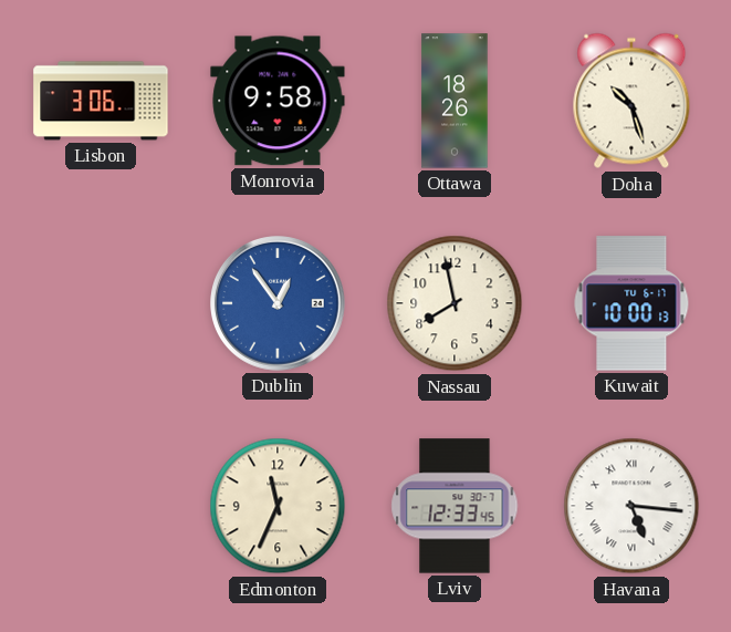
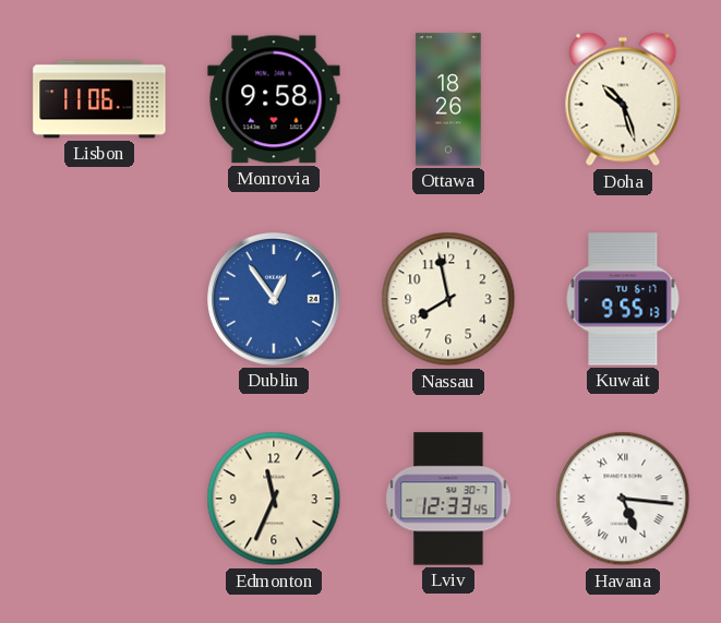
Lisbon: 3:06 -> 11:06 (99, 99)
Kuwait: 10:00 -> 9:55 (623, 299)
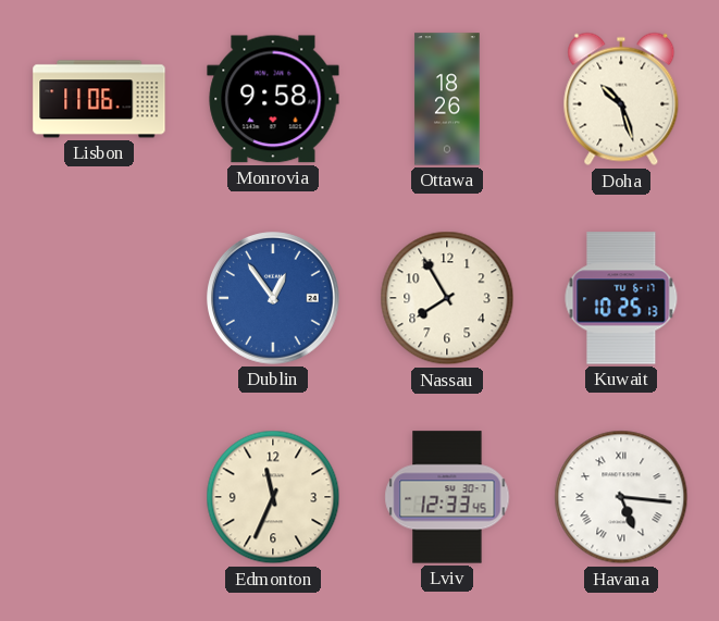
Nassau: 7:58 -> 7:55 (447, 298)
Kuwait: 9:55 -> 10:25 (621, 298)
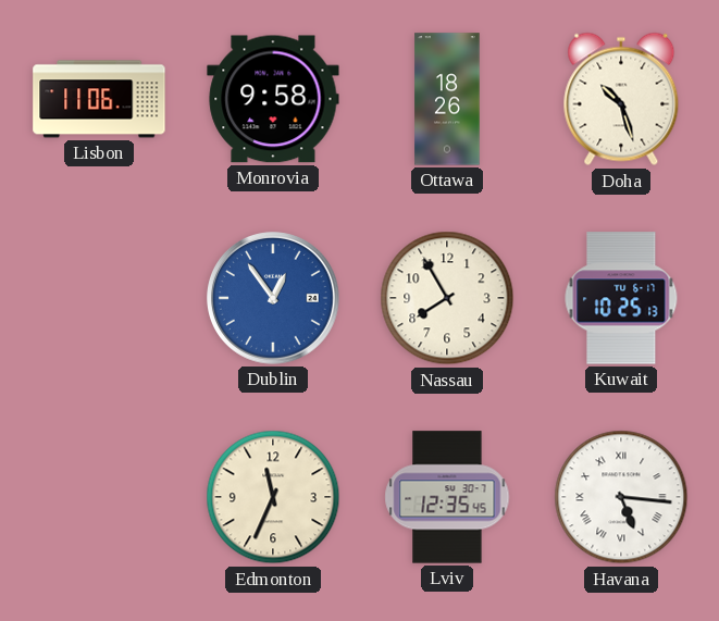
Lviv: 12:33 -> 12:35 (447, 497)
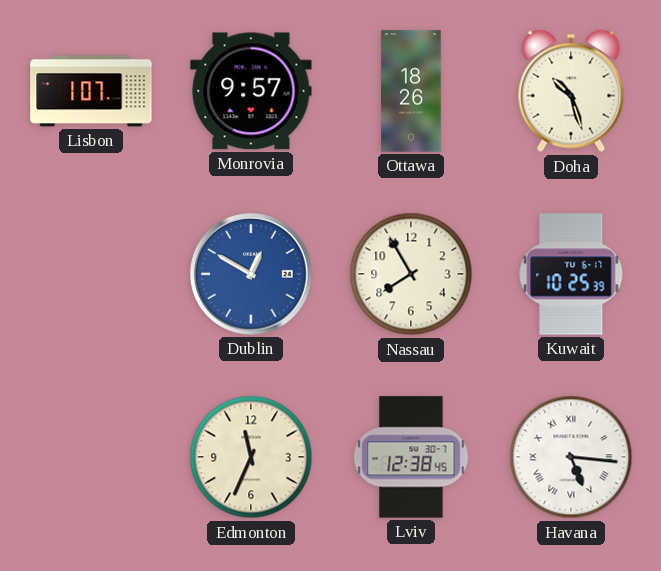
Lisbon: 11:06 -> 1:07 (91, 91)
Monrovia: 9:58 -> 9:57 (251, 91)
Dublin: 12:54 -> 12:50 (252, 275)
Kuwait: 10:25:13 -> 10:25:39 (571, 274)
Lviv: 12:35 -> 12:38 (411, 457)
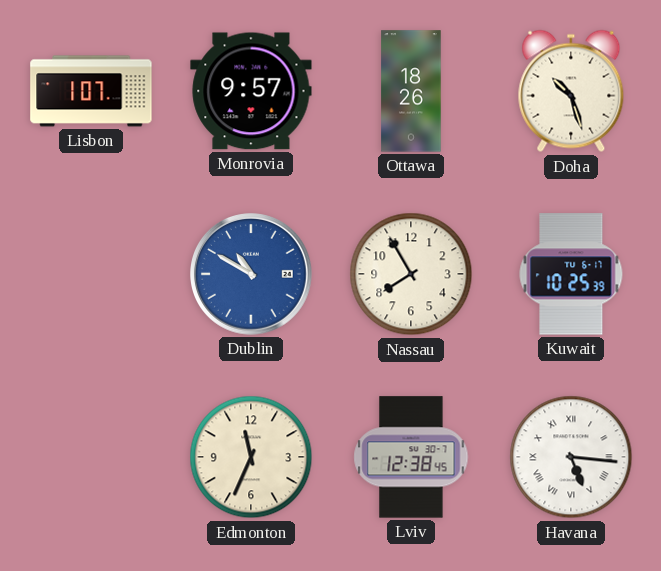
Dublin: 12:50 -> 10:50 (252, 275)
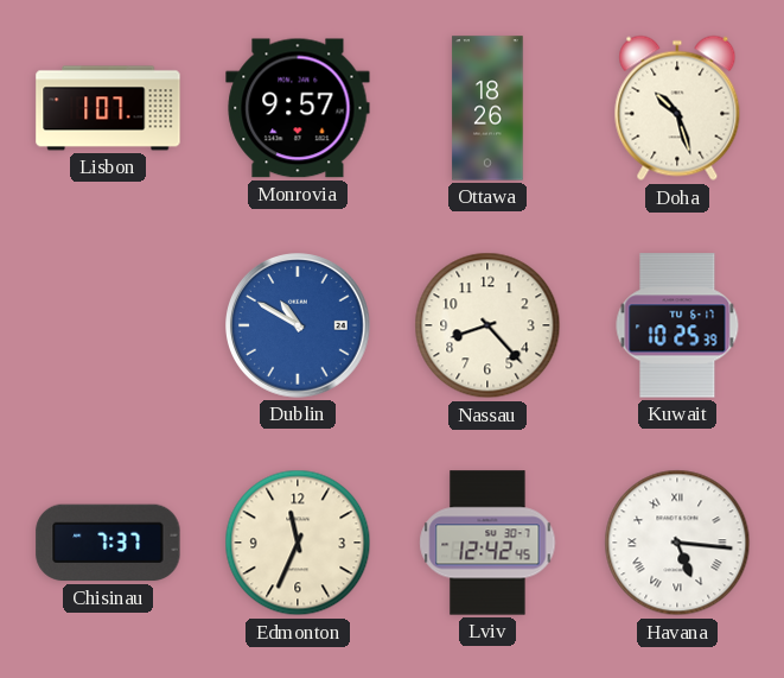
Nassau: 7:55 -> 8:23 (487, 325)
Chisinau: none -> 7:37 (108, 543)
Lviv: 12:38 -> 12:42 (487, 543)
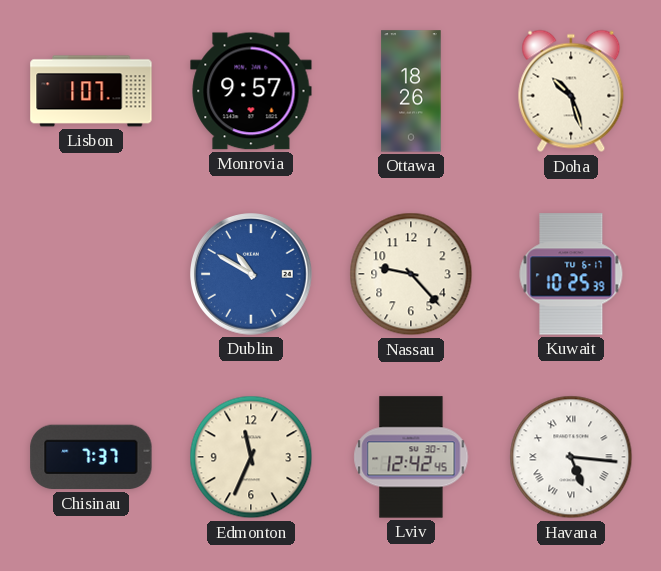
Nassau: 8:23 -> 9:23 (411, 274)
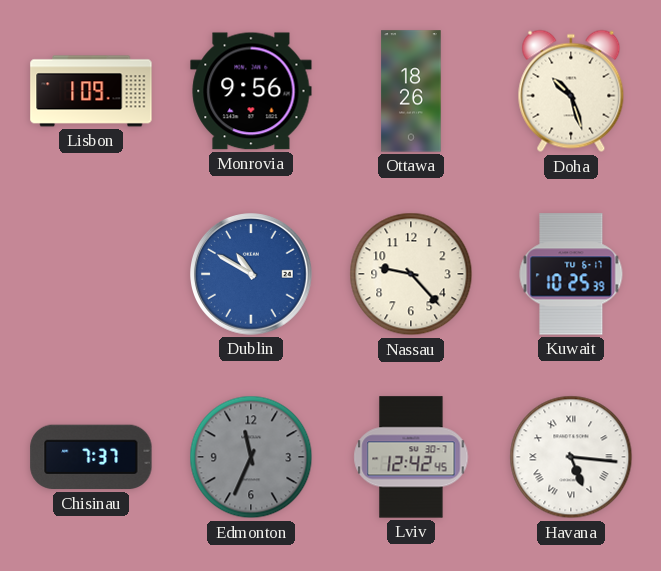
Lisbon: 1:07 -> 1:09 (91, 91)
Monrovia: 9:57 -> 9:56 (251, 91)
Edmonton dial: cream -> grey (251, 457)
